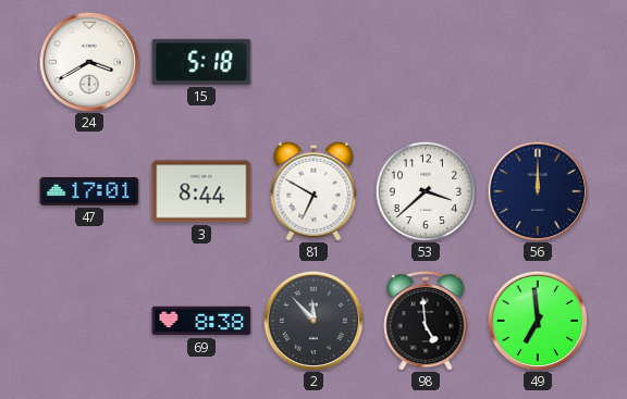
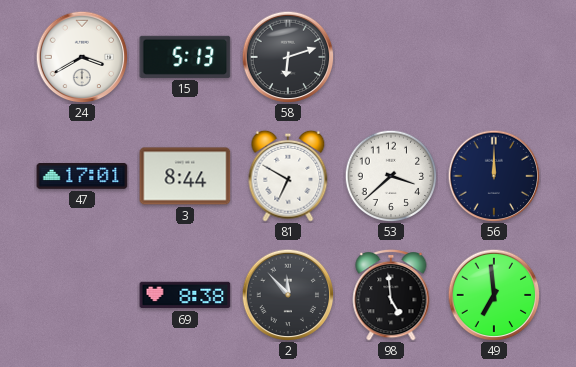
15: 5:18 -> 5:13 (185, 57)
58: none -> 6:12 (288, 57)
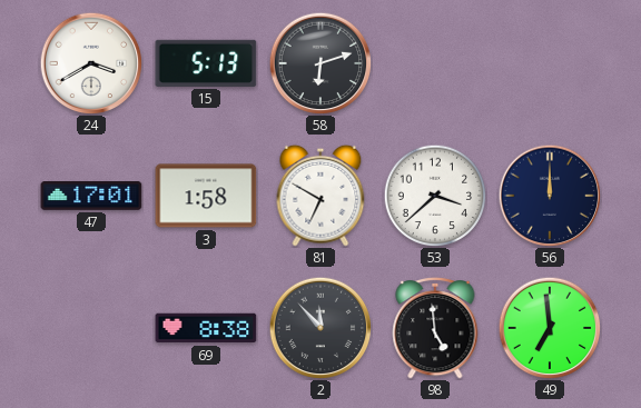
3: 8:44 -> 1:58 (206, 196)
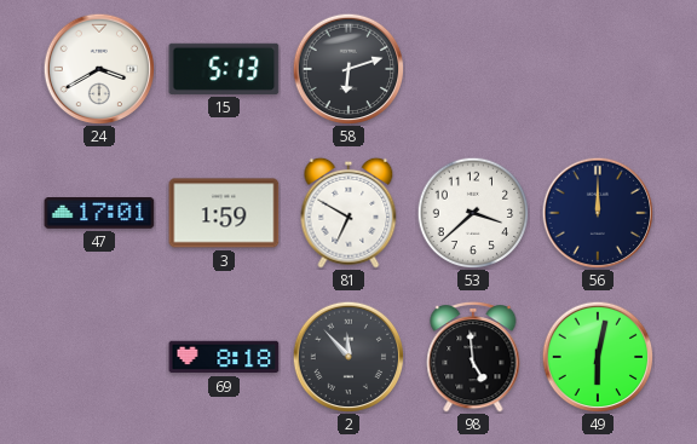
3: 1:58 -> 1:59 (224, 213)
69: 8:38 -> 8:18 (224, 357)
49: 6:59 -> 6:02 (598, 357)
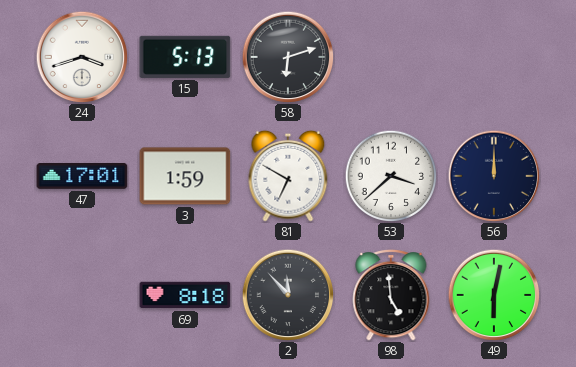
24: 3:40 -> 3:42 (82, 57)
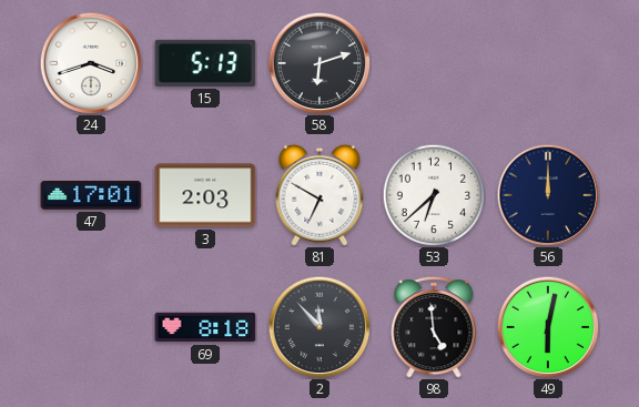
3: 1:59 -> 2:03 (205, 195)
53: 3:38 -> 6:38 (434, 195)
